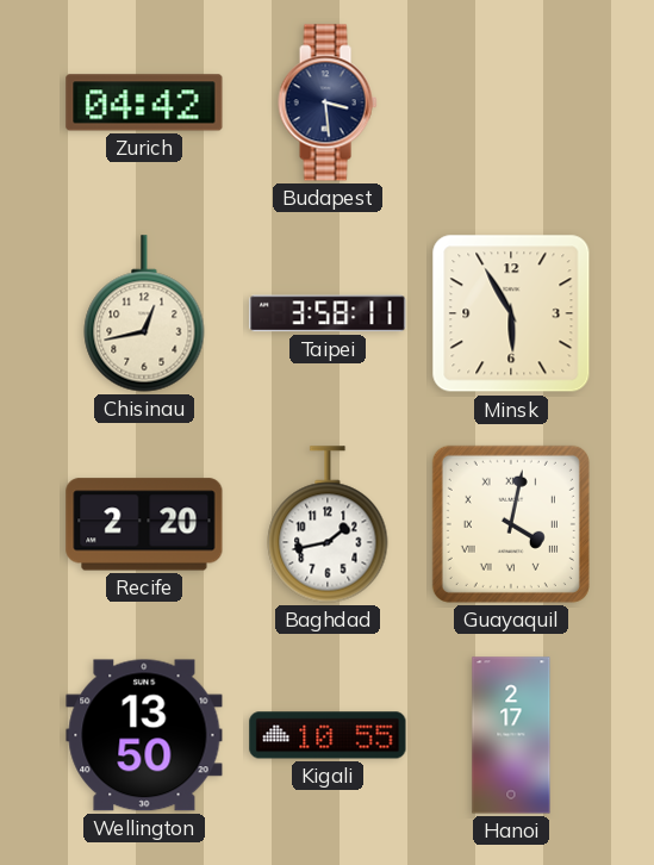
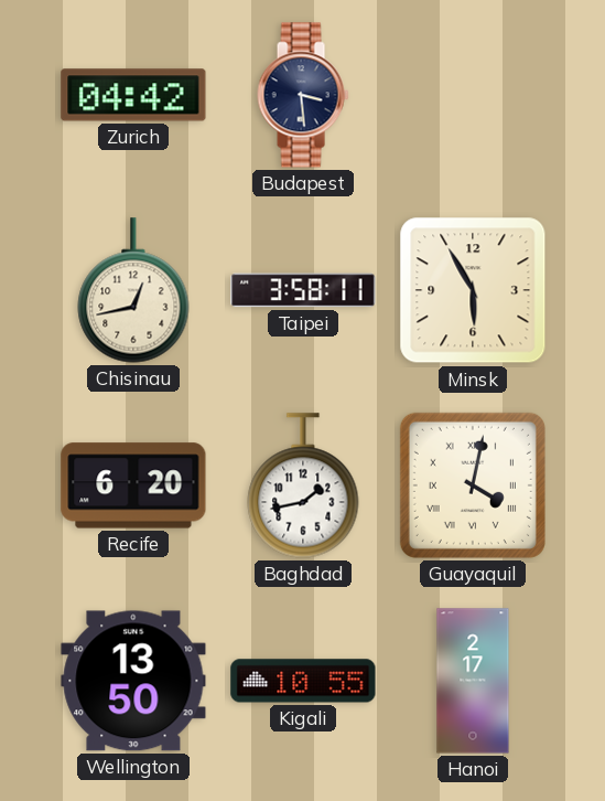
Recife: 2:20 -> 6:20 (133, 485)
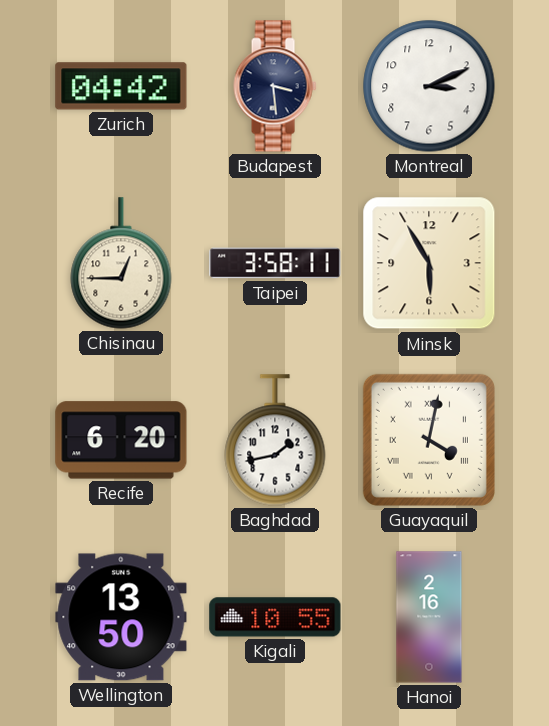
Montreal: none -> 3:11 (429, 86)
Chisinau: 12:43 -> 12:45 (121, 263)
Hanoi: 2:17 -> 2:16 (429, 617)
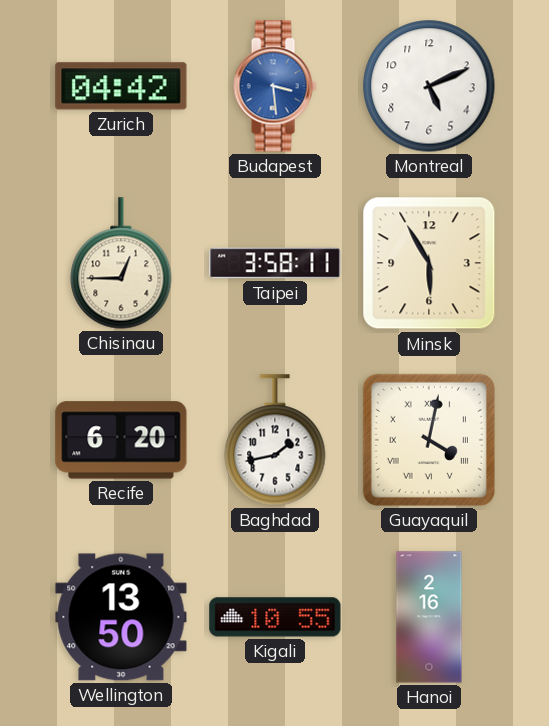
Budapest dial: navy -> blue (275, 86)
Montreal: 3:11 -> 5:11 (429, 86)
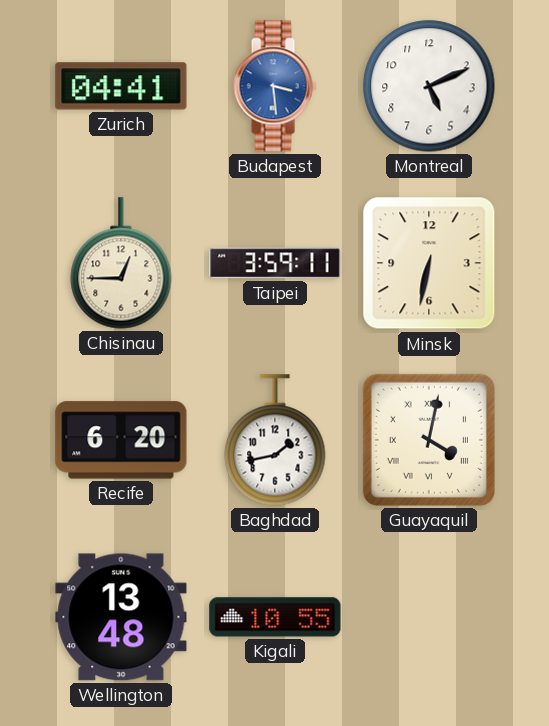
Zurich: 04:42 -> 04:41 (121, 86)
Taipei: 3:58 -> 3:59 (275, 263)
Minsk: 5:55 -> 6:32 (429, 263)
Wellington: 13:50 -> 13:48 (121, 617)
Hanoi: 2:16 -> none (429, 617)
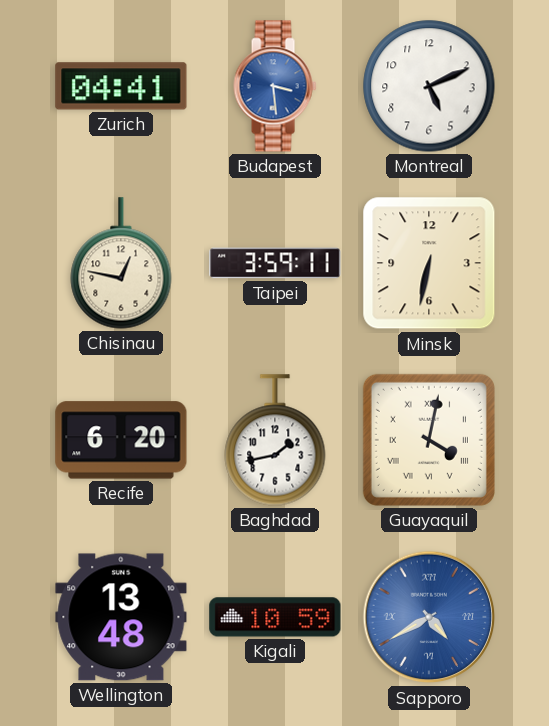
Chisinau: 12:45 -> 12:47 (121, 263)
Kigali: 10:55 -> 10:59 (275, 617)
Sapporo: none -> 4:40 (429, 617)
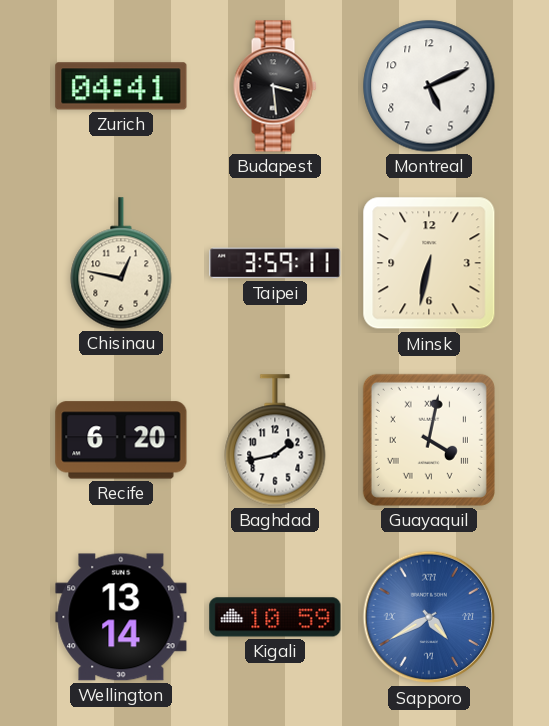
Budapest dial: blue -> black (275, 86)
Wellington: 13:48 -> 13:14 (121, 617)
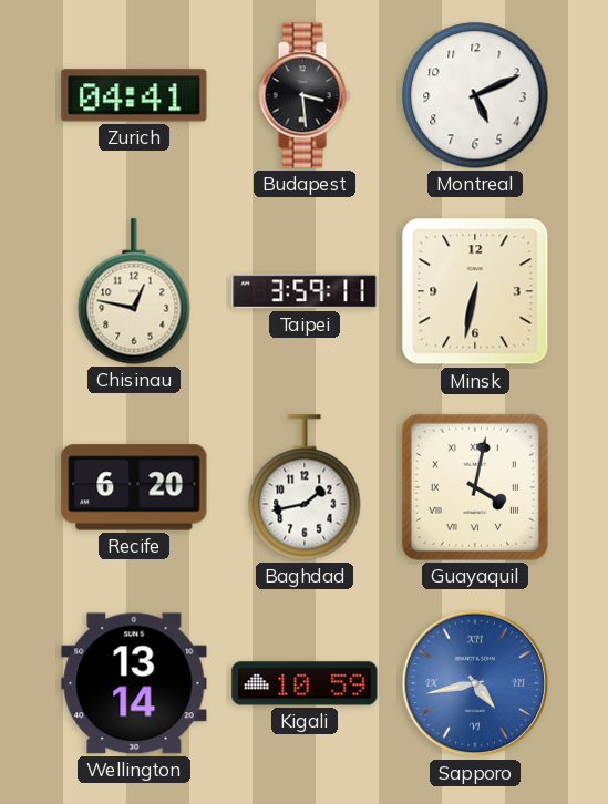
Sapporo: 4:40 -> 4:43 (475, 683)
